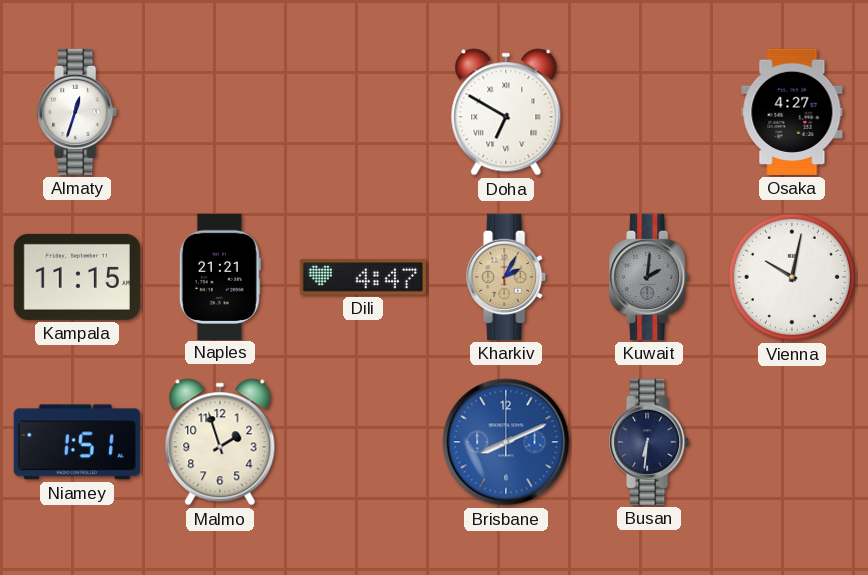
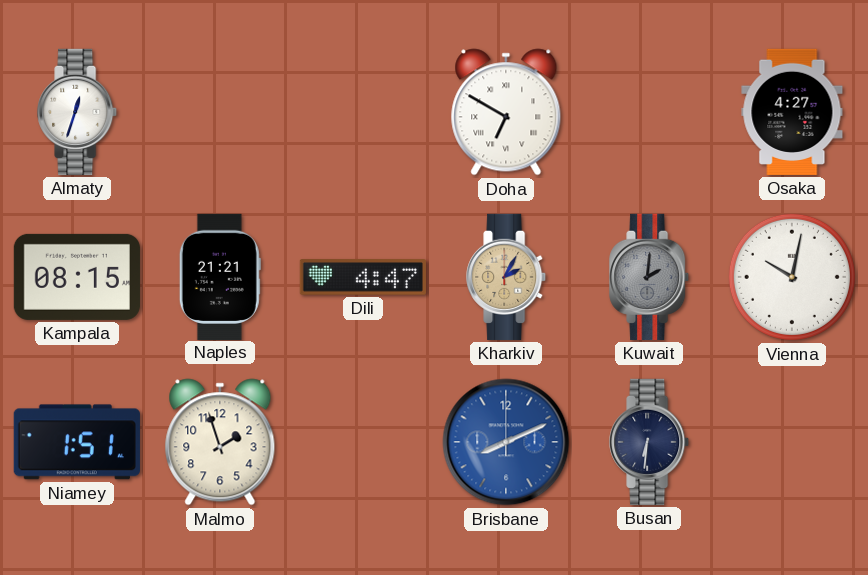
Kampala: 11:15 -> 08:15 (77, 277)
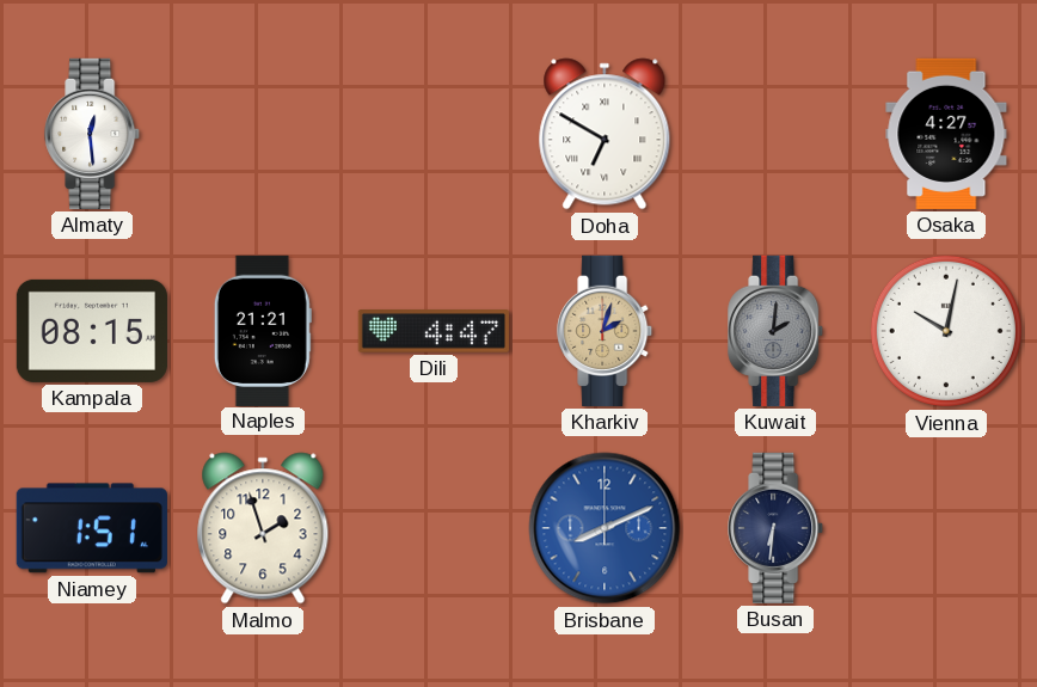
Almaty: 12:33 -> 12:29 (93, 134)
Kharkiv: 2:05 -> 2:03 (606, 331)
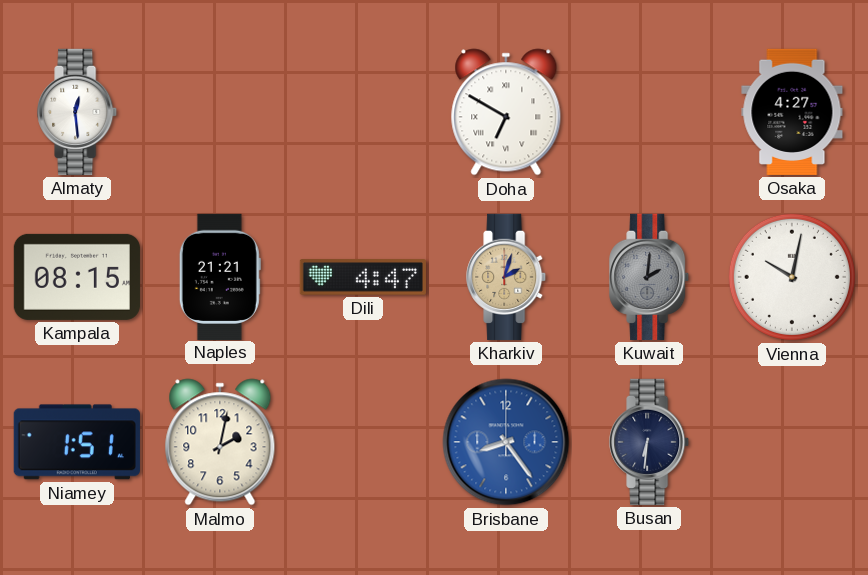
Malmo: 1:57 -> 2:02 (220, 442)
Brisbane: 8:11 -> 8:24 (506, 442)
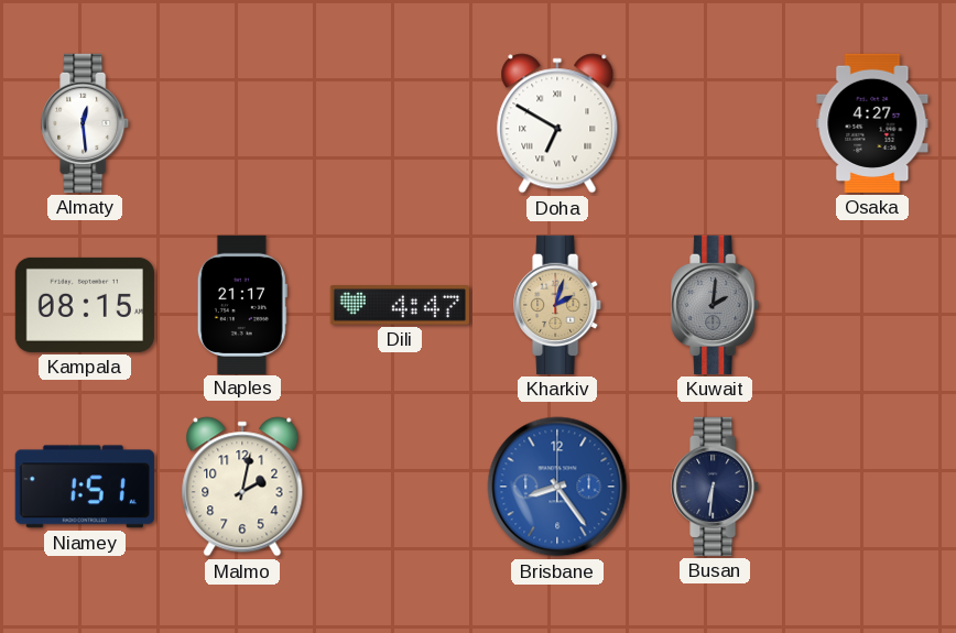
Naples: 21:21 -> 21:17 (242, 304)
Vienna: 10:02 -> none (792, 277)
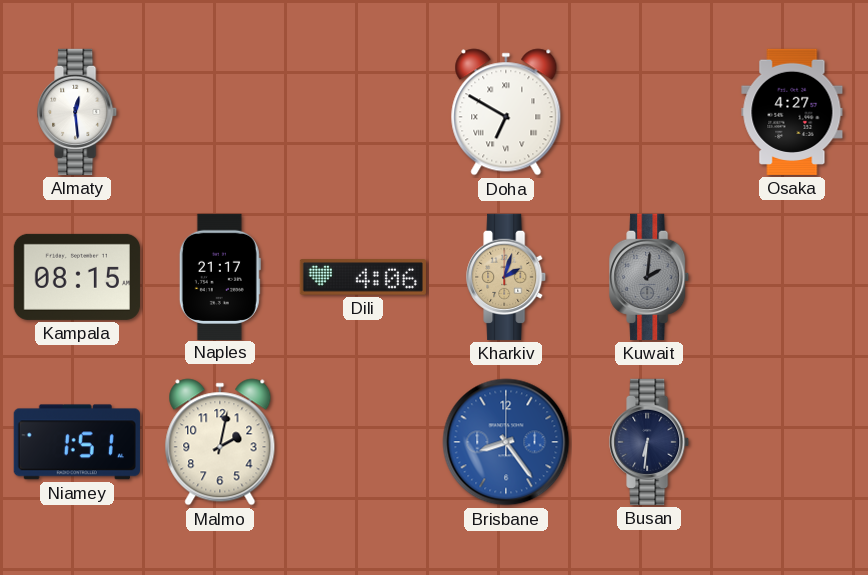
Dili: 4:47 -> 4:06 (363, 277)
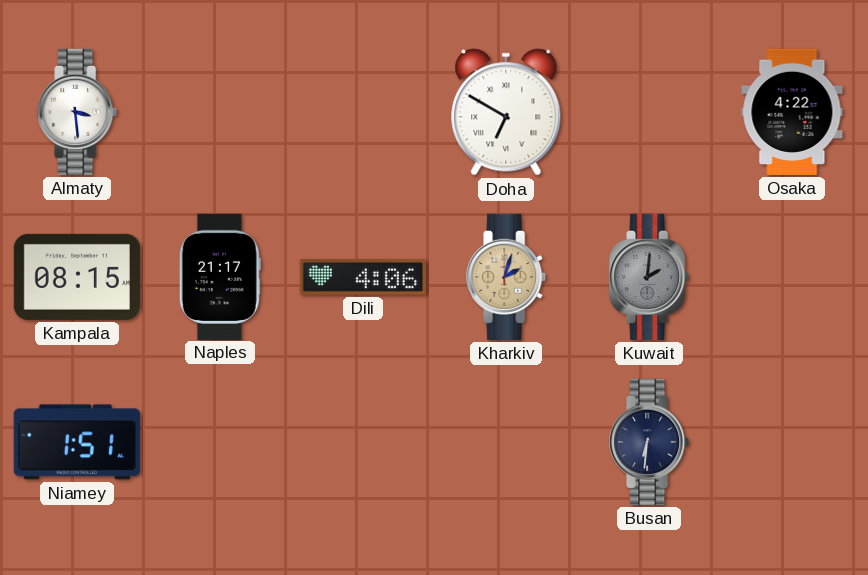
Almaty: 12:29 -> 3:29 (78, 112)
Osaka: 4:27 -> 4:22 (792, 112)
Malmo: 2:02 -> none (220, 442)
Brisbane: 8:24 -> none (506, 442)
